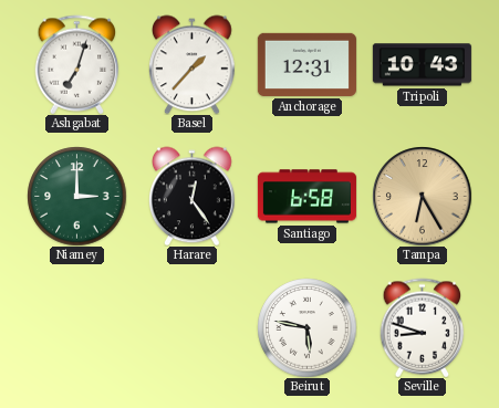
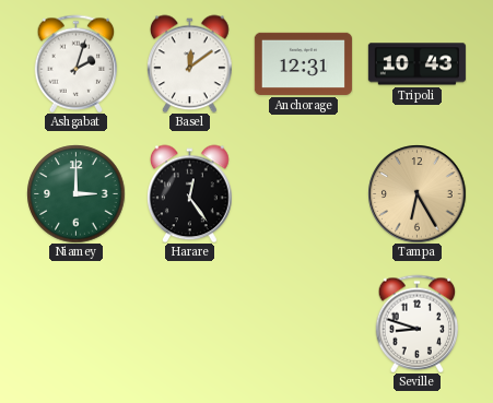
Ashgabat: 7:03 -> 2:03 (77, 63)
Basel: 1:37 -> 12:09 (190, 63)
Santiago: 6:58 -> none (306, 197)
Beirut: 5:47 -> none (306, 327)
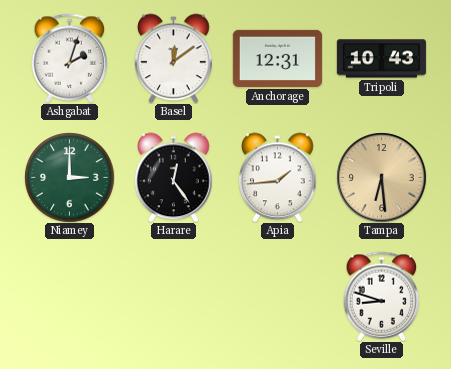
Apia: none -> 1:44 (278, 177)
Tampa: 6:25 -> 6:29 (381, 177)
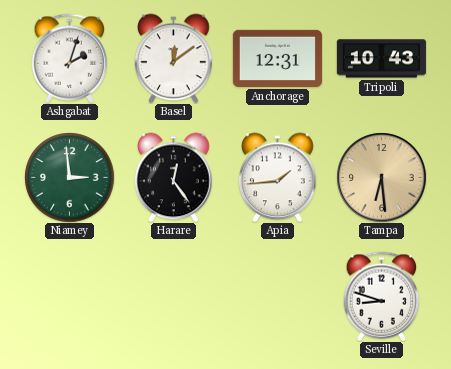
Niamey: 3:00 -> 2:59 (69, 177)
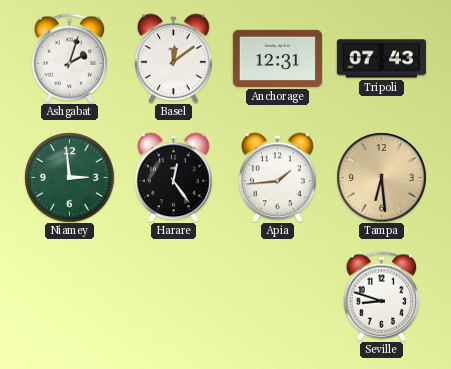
Tripoli: 10:43 -> 07:43 (381, 59)
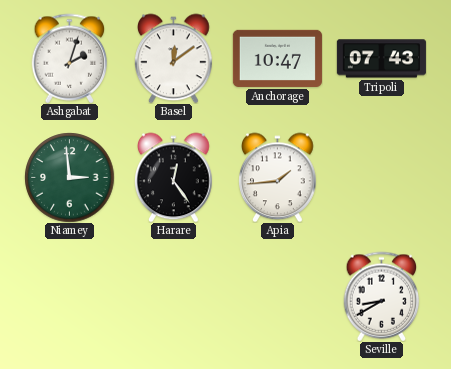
Anchorage: 12:31 -> 10:47 (277, 58)
Tampa: 6:29 -> none (381, 177)
Seville: 8:48 -> 8:40 (382, 296)
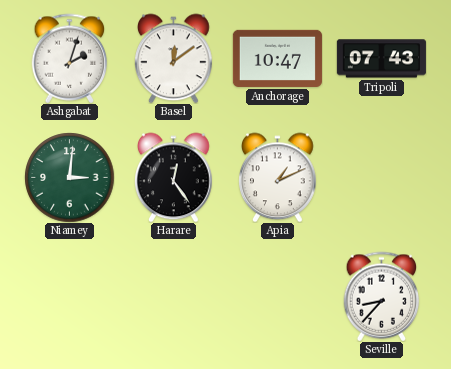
Niamey: 2:59 -> 3:01 (69, 177)
Apia: 1:44 -> 1:11 (278, 177)
Seville: 8:40 -> 8:37 (382, 296)
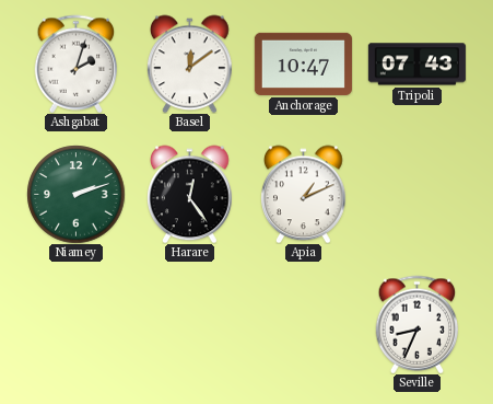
Niamey: 3:01 -> 2:12 (75, 194)
Seville: 8:37 -> 8:34 (418, 324)
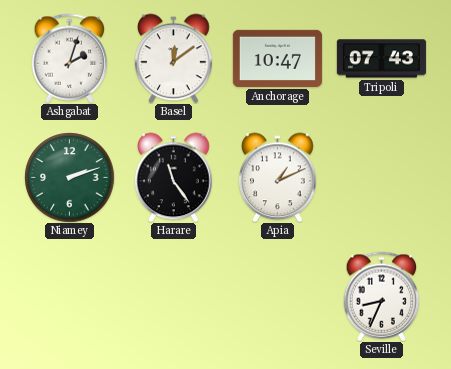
Harare: 12:24 -> 11:24 (174, 177)
